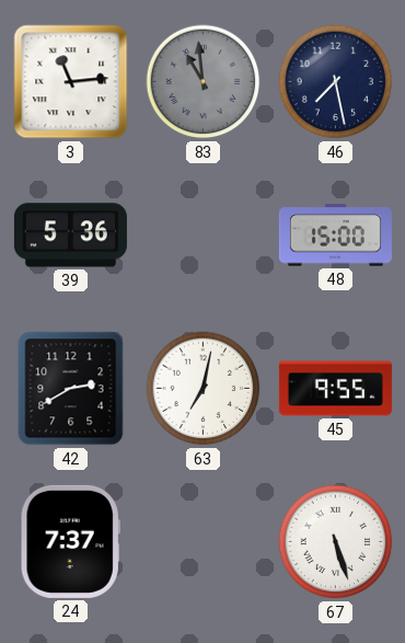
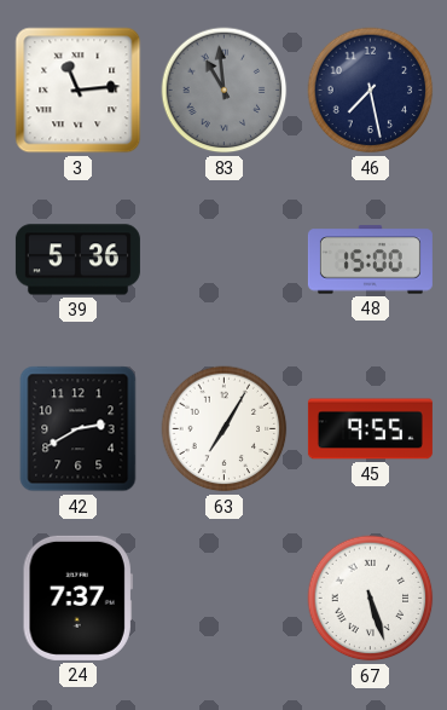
63: 7:02 -> 7:05 (225, 429)
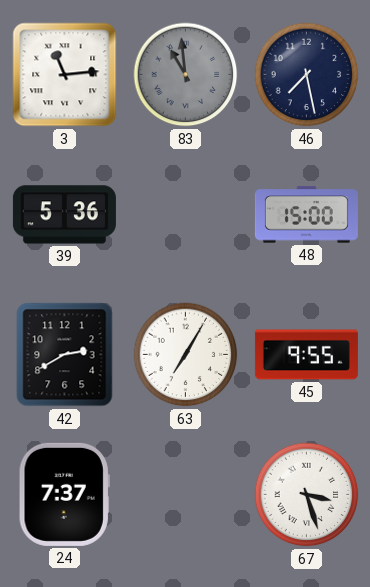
67: 5:27 -> 3:27 (307, 495)
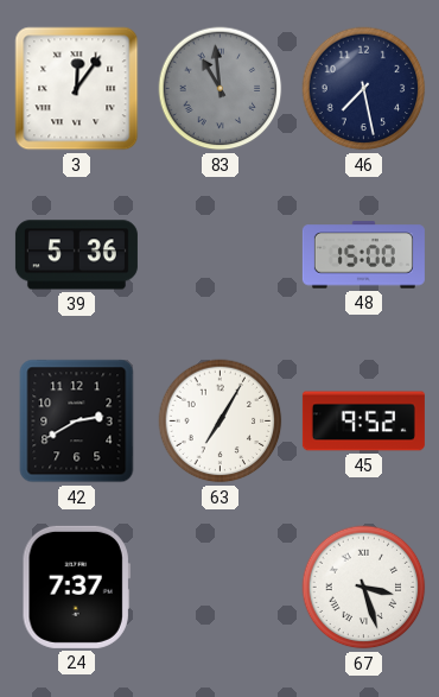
3: 11:14 -> 12:06 (77, 89)
45: 9:55 -> 9:52 (363, 422)
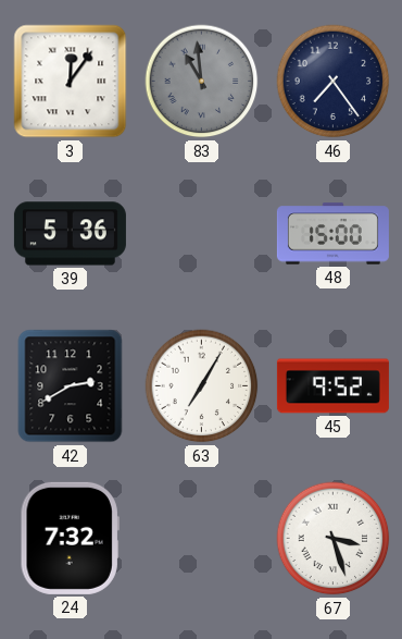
46: 7:28 -> 7:24 (334, 82)
24: 7:37 -> 7:32 (70, 538)
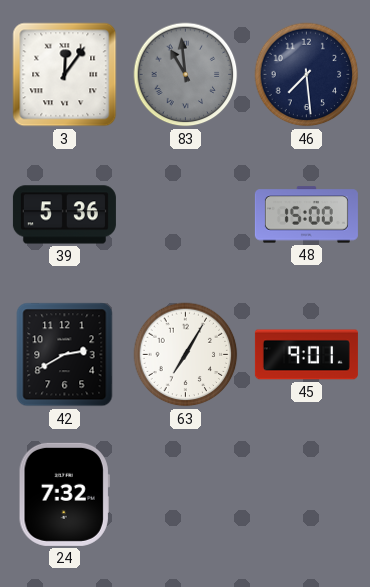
46: 7:24 -> 7:29 (307, 75)
45: 9:52 -> 9:01 (306, 355)
67: 3:27 -> none (334, 539)
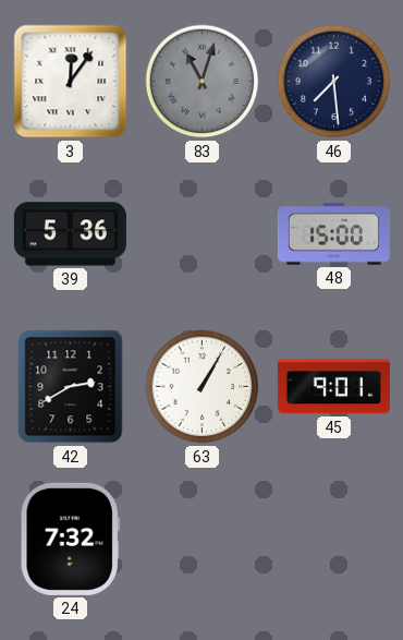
83: 10:59 -> 11:03 (203, 82)
63: 7:05 -> 1:05 (203, 387)
